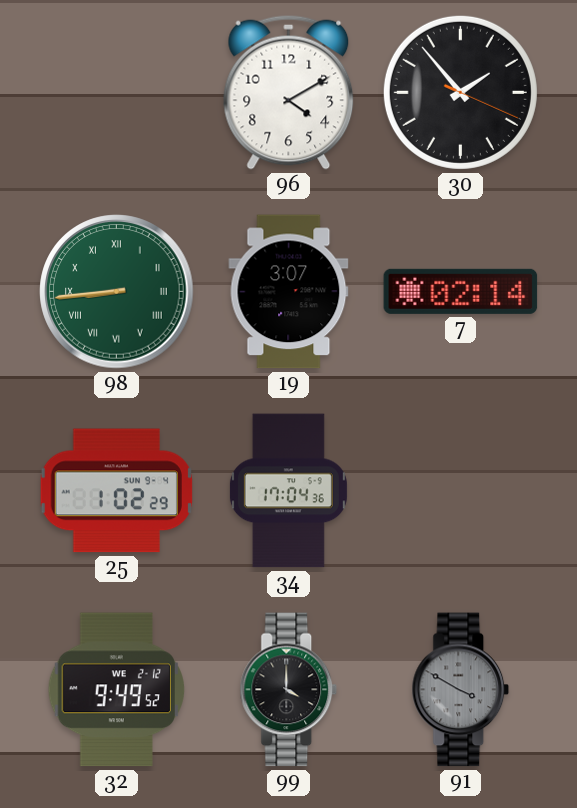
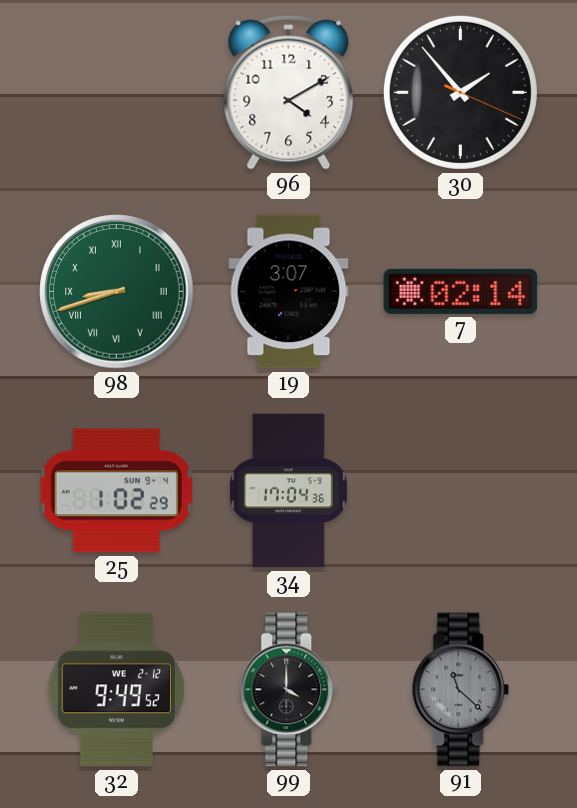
98: 8:44 -> 8:42 (117, 292)
91: 3:50 -> 11:22 (461, 690)
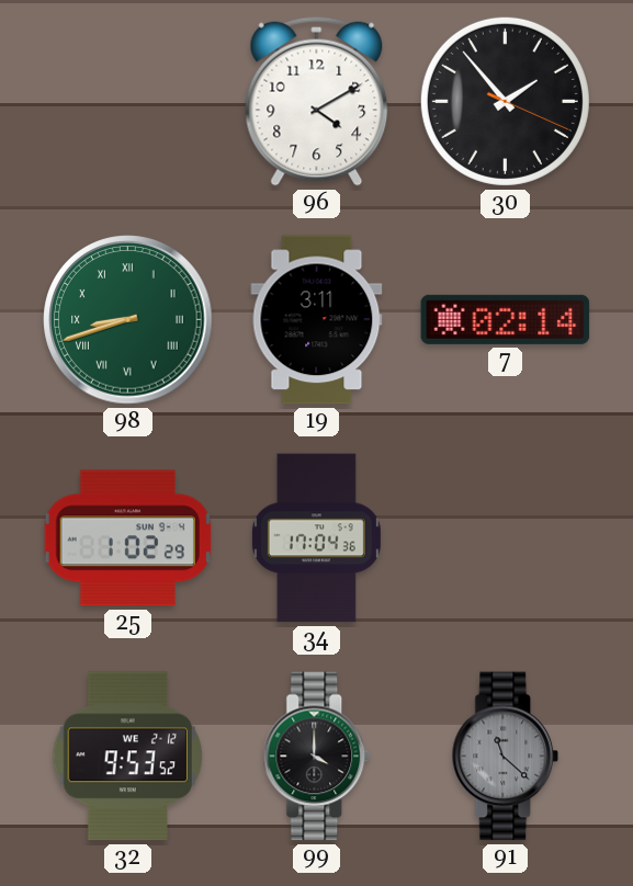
19: 3:07 -> 3:11 (317, 320)
32: 9:49 -> 9:53 (127, 757)
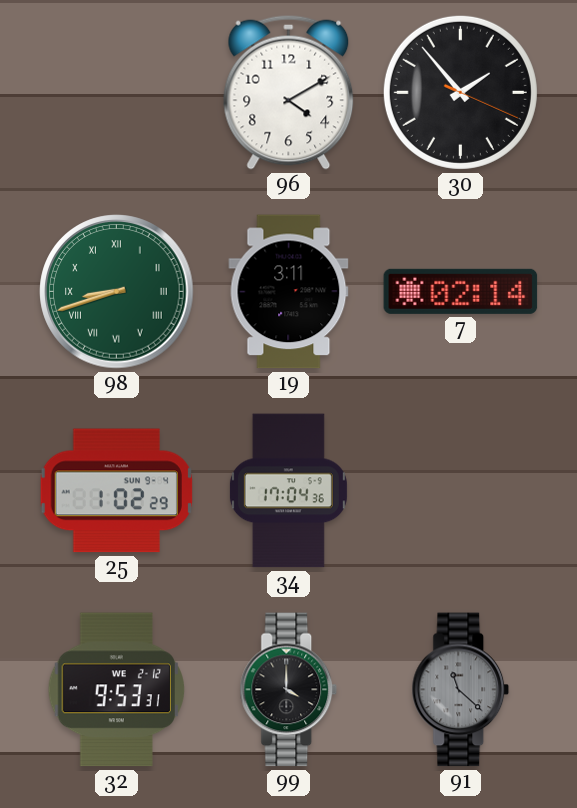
32: 9:53:52 -> 9:53:31 (116, 690)
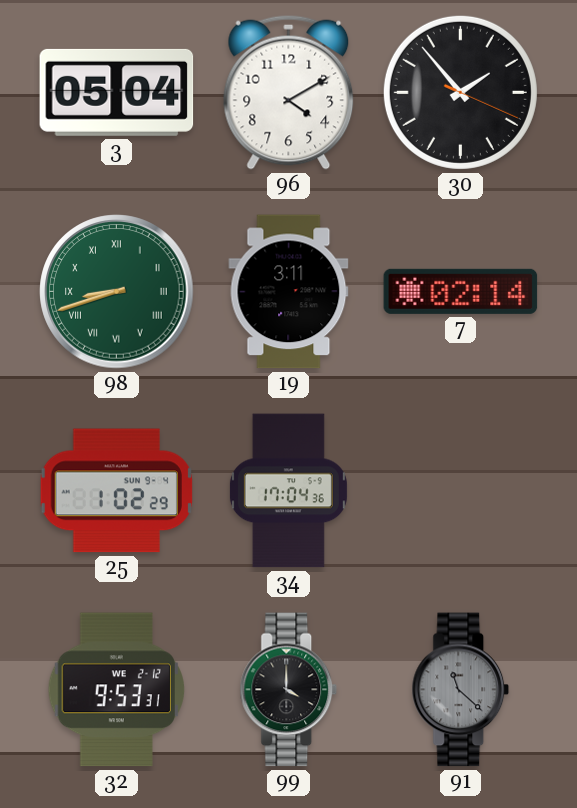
3: none -> 05:04 (117, 92)
